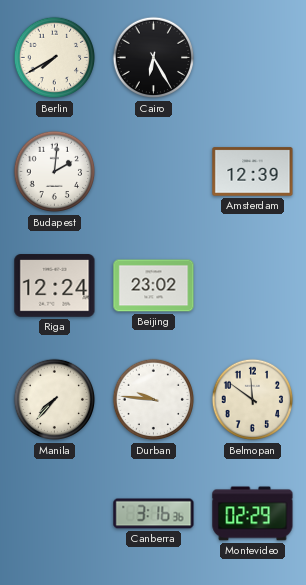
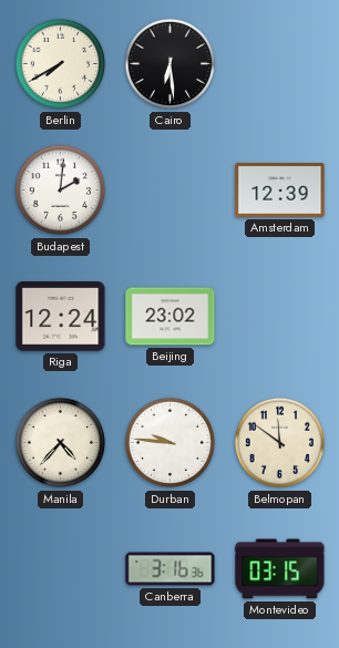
Cairo: 6:25 -> 6:29 (171, 64)
Manila: 7:37 -> 4:37 (61, 443)
Montevideo: 02:29 -> 03:15 (280, 569)
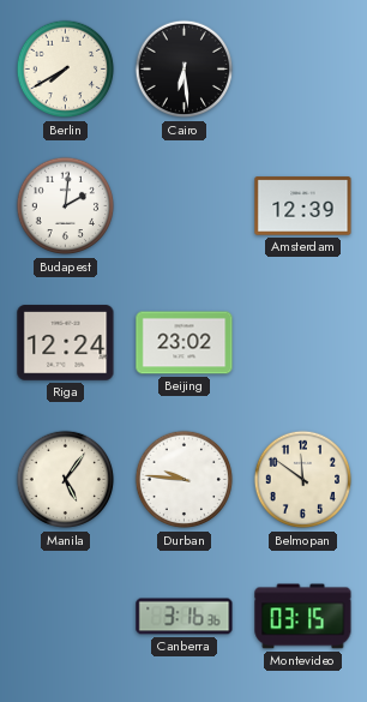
Manila: 4:37 -> 5:06 (66, 480)
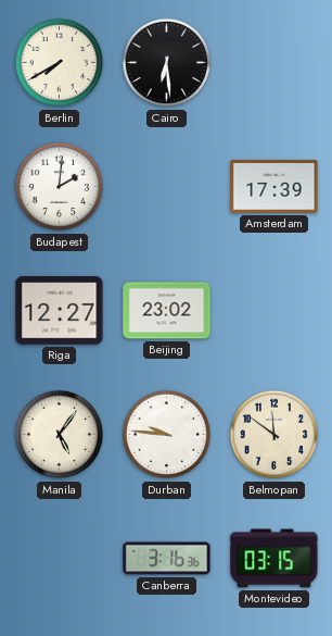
Amsterdam: 12:39 -> 17:39 (274, 187)
Riga: 12:24 -> 12:27 (60, 311)
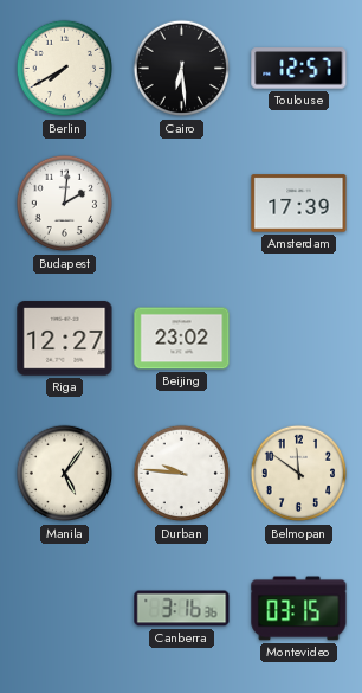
Toulouse: none -> 12:57 (299, 69)
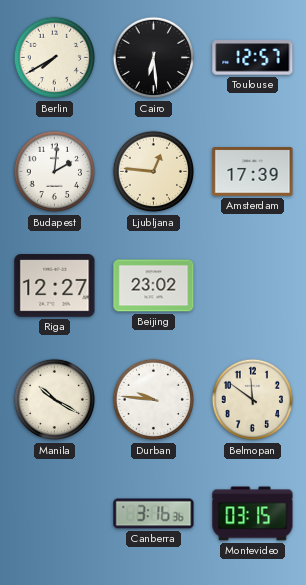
Ljubljana: none -> 12:46 (154, 172)
Manila: 5:06 -> 10:20 (55, 400)
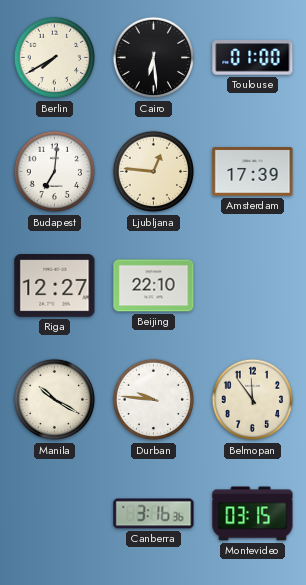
Toulouse: 12:57 -> 01:00 (253, 58)
Budapest: 2:01 -> 7:01 (55, 172)
Beijing: 23:02 -> 22:10 (154, 286)
Belmopan: 11:51 -> 11:54 (253, 400)
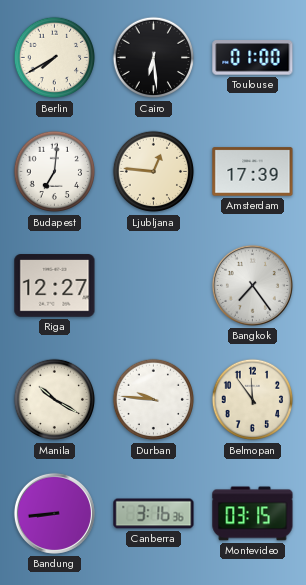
Beijing: 22:10 -> none (154, 286)
Bangkok: none -> 7:24 (252, 285)
Bandung: none -> 8:44 (54, 513)
